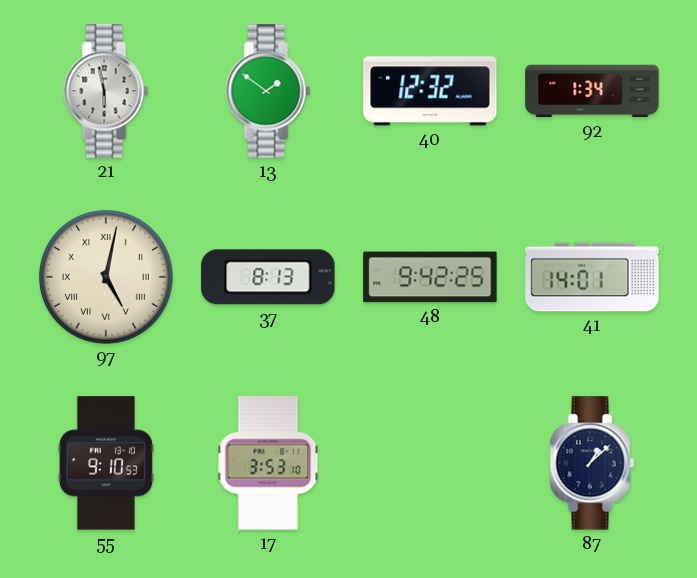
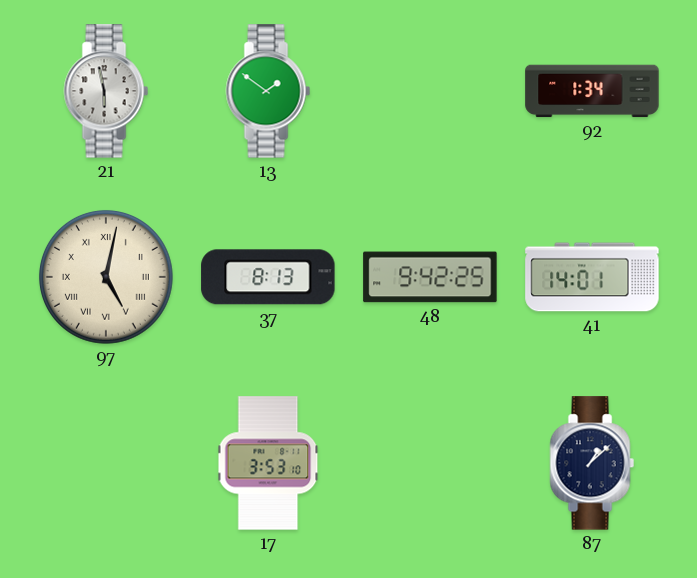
40: 12:32 -> none (430, 91)
55: 9:10 -> none (106, 463)
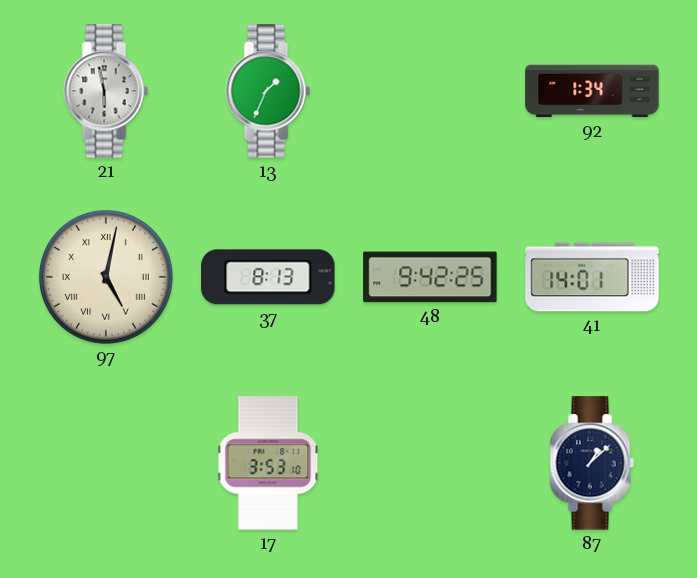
13: 1:51 -> 1:34 (268, 91)
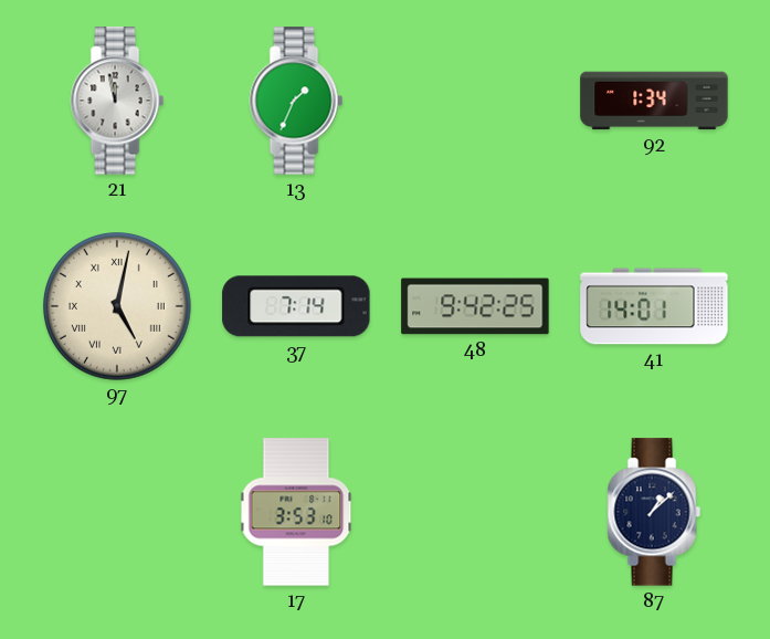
21: 5:58 -> 11:58 (117, 101)
37: 8:13 -> 7:14 (296, 306)
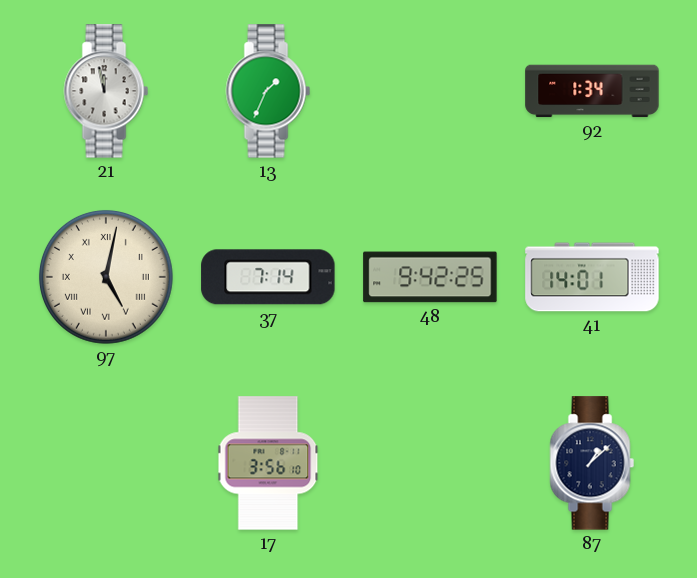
17: 3:53 -> 3:56 (268, 463)
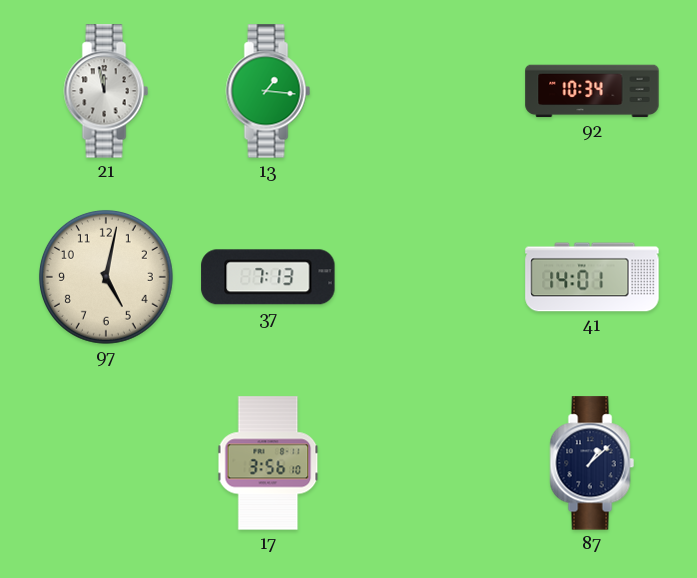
13: 1:34 -> 1:16 (268, 91)
92: 1:34 -> 10:34 (592, 91)
97 numerals: Roman -> Arabic (106, 277)
37: 7:14 -> 7:13 (268, 277)
48: 9:42 -> none (430, 277)
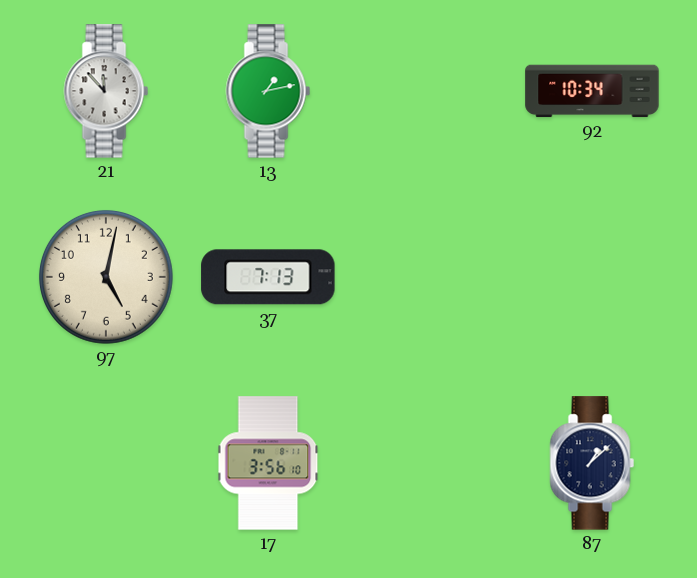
21: 11:58 -> 11:53 (106, 91)
13: 1:16 -> 1:13 (268, 91)
41: 14:01 -> none (592, 277)
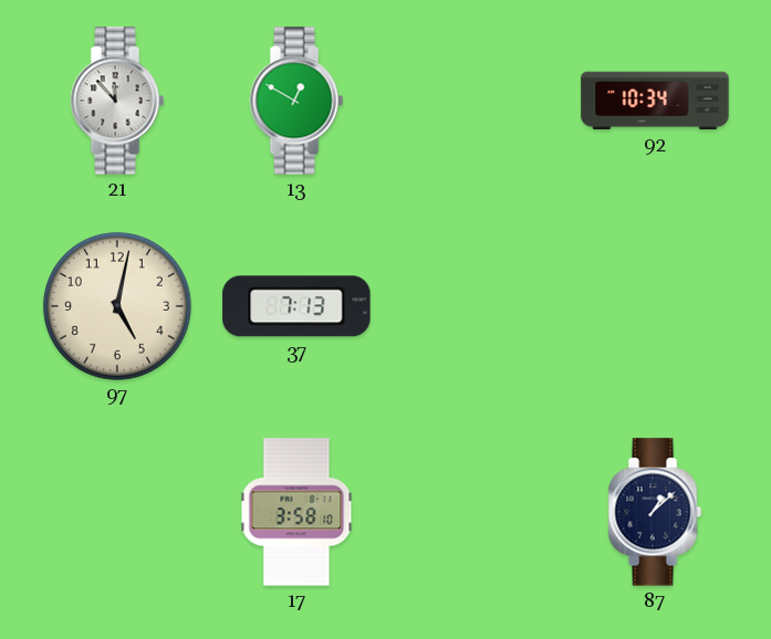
13: 1:13 -> 12:50 (296, 101)
17: 3:56 -> 3:58 (296, 512)
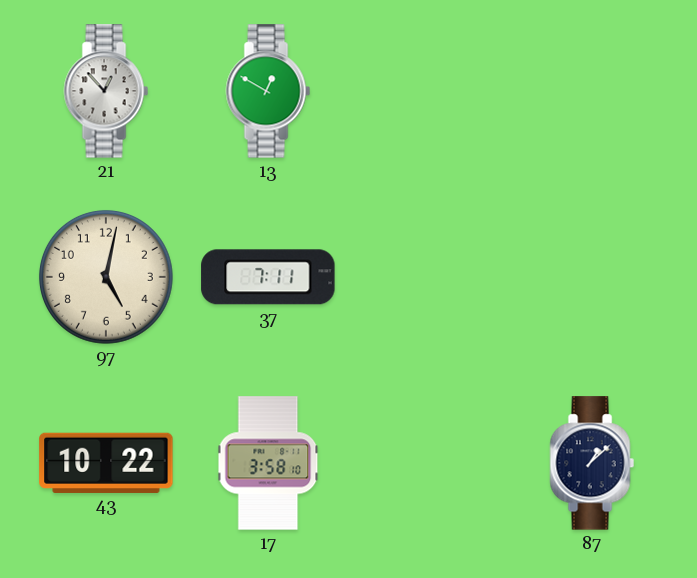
21: 11:53 -> 12:53 (106, 91)
92: 10:34 -> none (655, 101)
37: 7:13 -> 7:11 (268, 277)
43: none -> 10:22 (106, 462)
